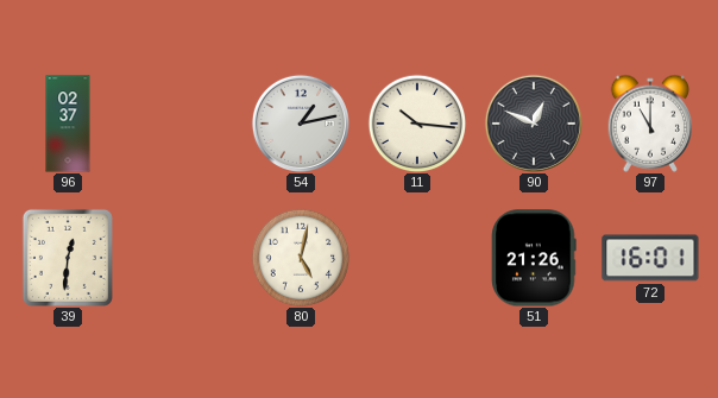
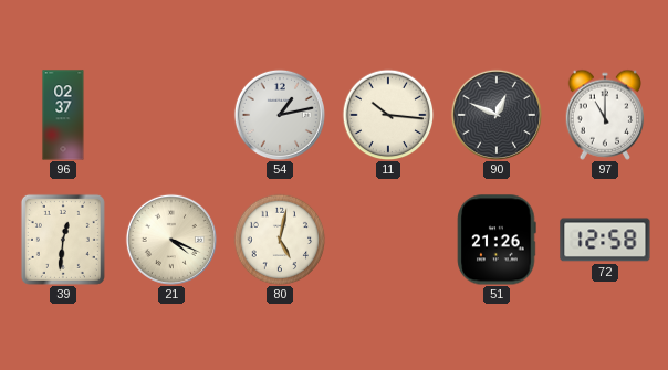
21: none -> 4:19 (171, 240)
72: 16:01 -> 12:58 (605, 240)
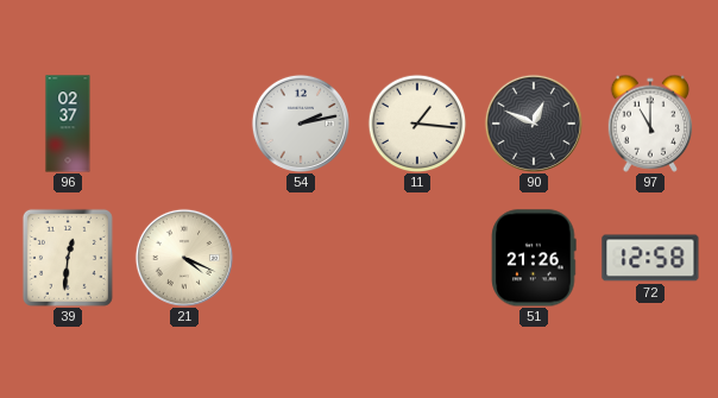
54: 1:13 -> 2:13 (301, 124)
11: 10:16 -> 1:16 (417, 124)
80: 5:02 -> none (280, 240)
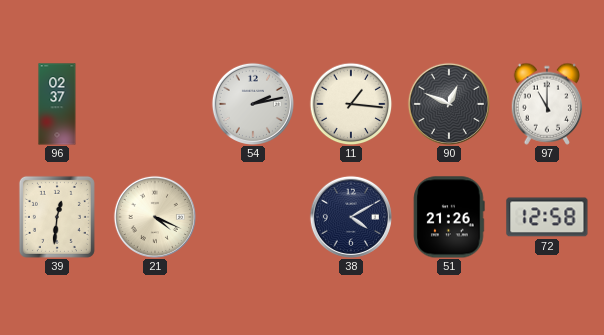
38: none -> 4:10 (351, 217)
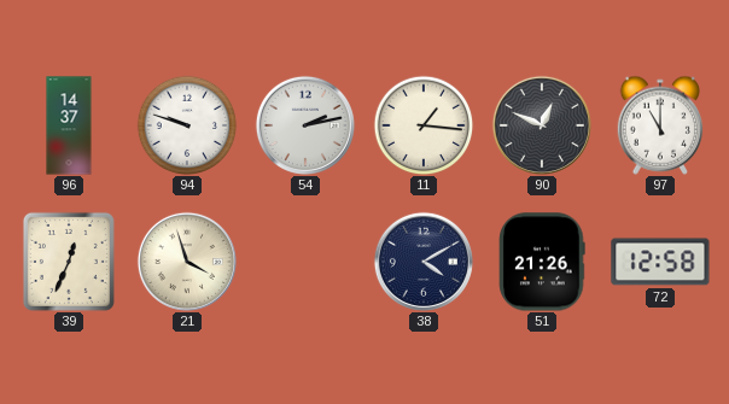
96: 02:37 -> 14:37 (69, 125)
94: none -> 9:48 (187, 125)
39: 12:31 -> 12:34 (69, 262)
21: 4:19 -> 3:57 (187, 262)
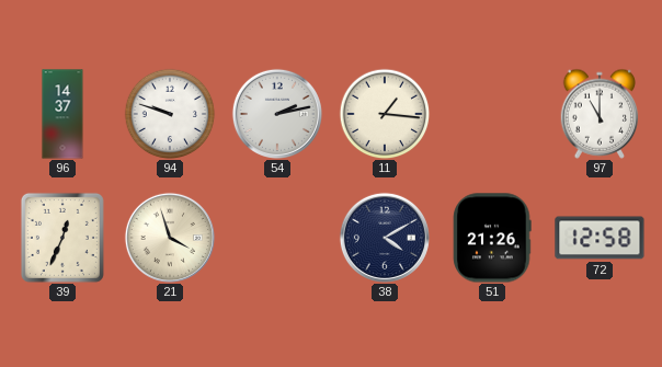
90: 12:49 -> none (542, 125)
